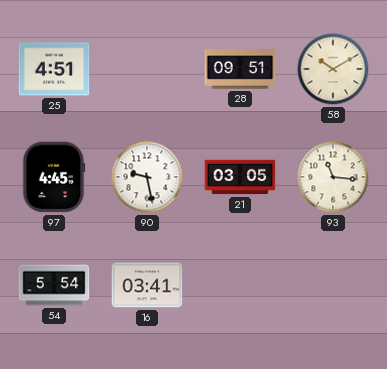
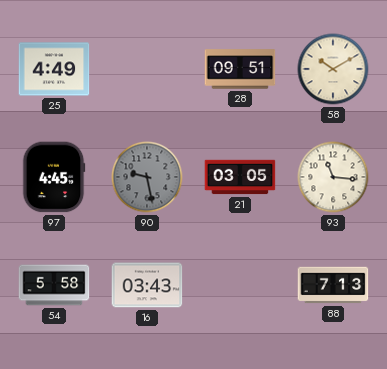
25: 4:51 -> 4:49 (54, 69)
90 dial: white -> grey (147, 177)
54: 5:54 -> 5:58 (54, 285)
16: 03:41 -> 03:43 (147, 285)
88: none -> 7:13 (333, 285)
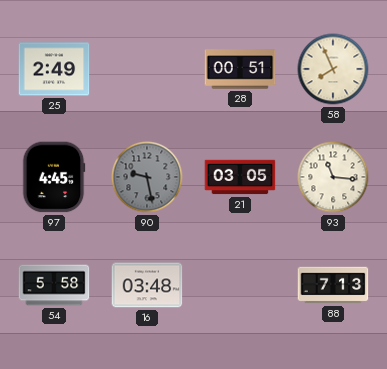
25: 4:49 -> 2:49 (54, 69)
28: 09:51 -> 00:51 (240, 69)
58: 10:10 -> 7:56 (333, 69)
16: 03:43 -> 03:48 (147, 285)
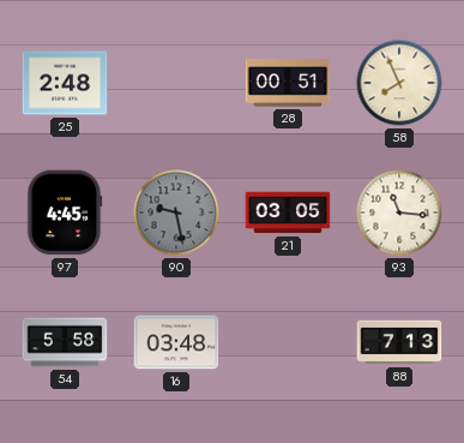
25: 2:49 -> 2:48 (65, 83)
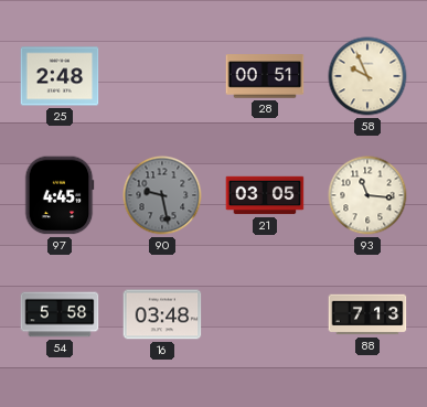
58: 7:56 -> 9:56 (367, 76)
